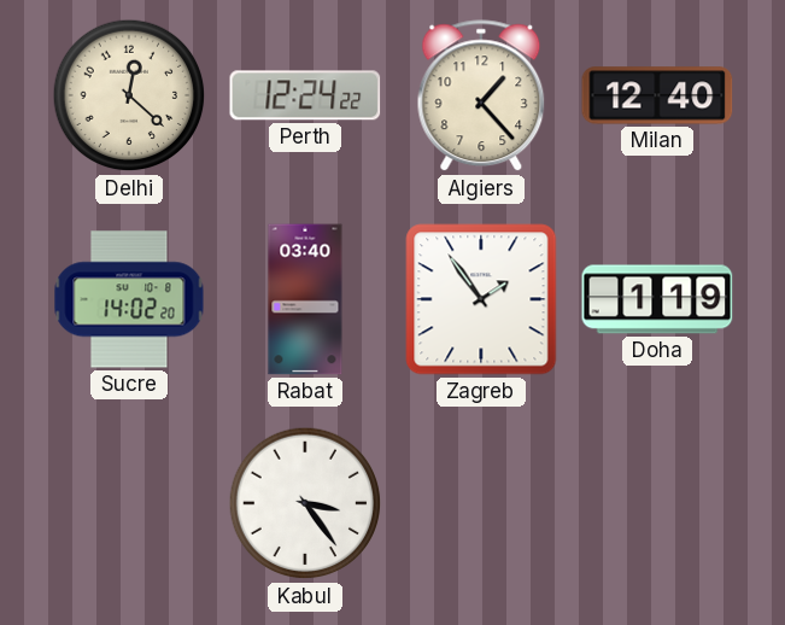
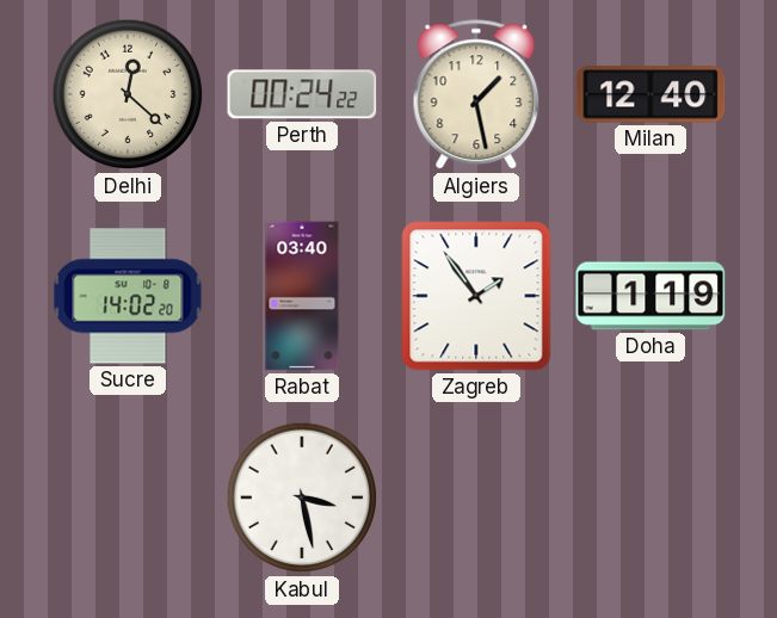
Perth: 12:24 -> 00:24 (302, 94)
Algiers: 1:23 -> 1:28 (476, 95)
Kabul: 3:24 -> 3:28 (302, 498)
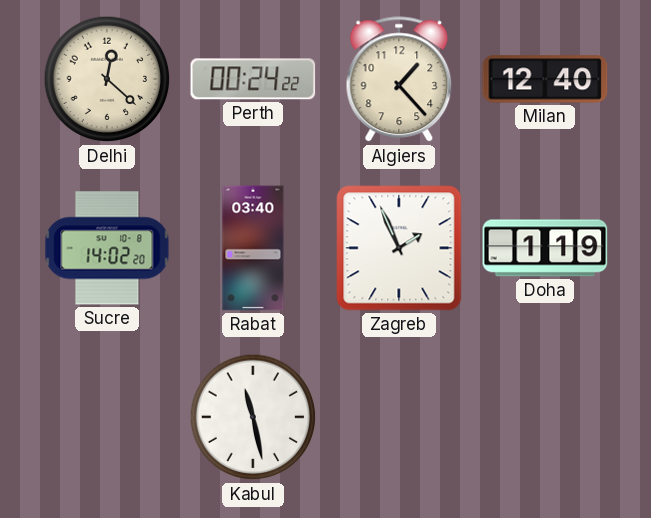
Algiers: 1:28 -> 1:23 (399, 80)
Zagreb: 1:54 -> 1:56 (399, 248)
Kabul: 3:28 -> 11:28 (253, 417)
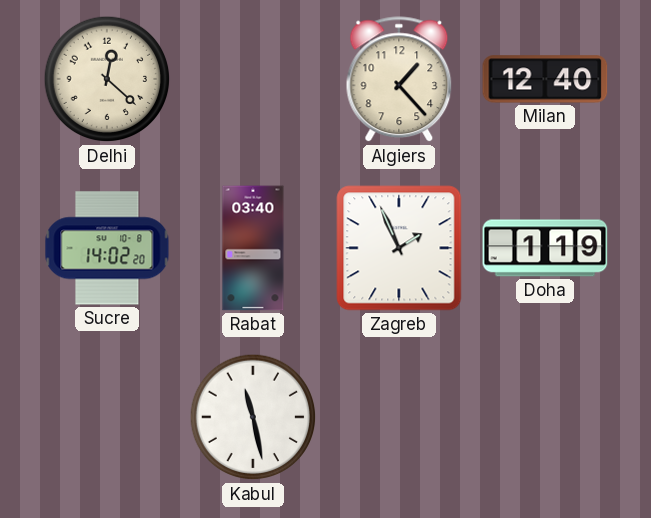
Perth: 00:24 -> none (253, 79)
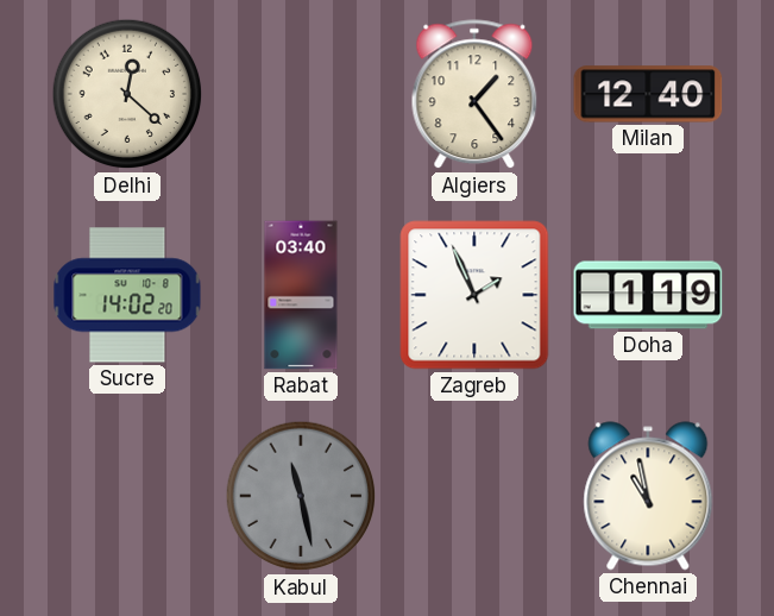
Algiers: 1:23 -> 1:24 (474, 95)
Kabul dial: white -> grey (301, 496)
Chennai: none -> 10:58 (648, 496)
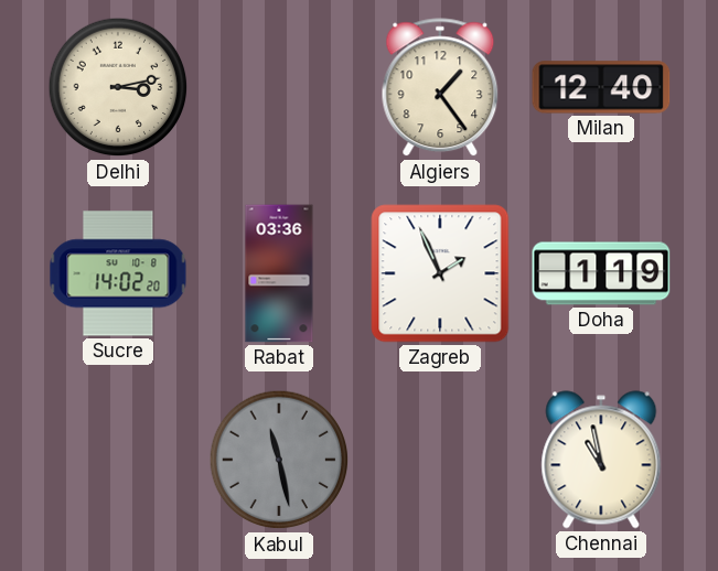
Delhi: 12:22 -> 3:13 (118, 87)
Rabat: 03:40 -> 03:36 (279, 273)
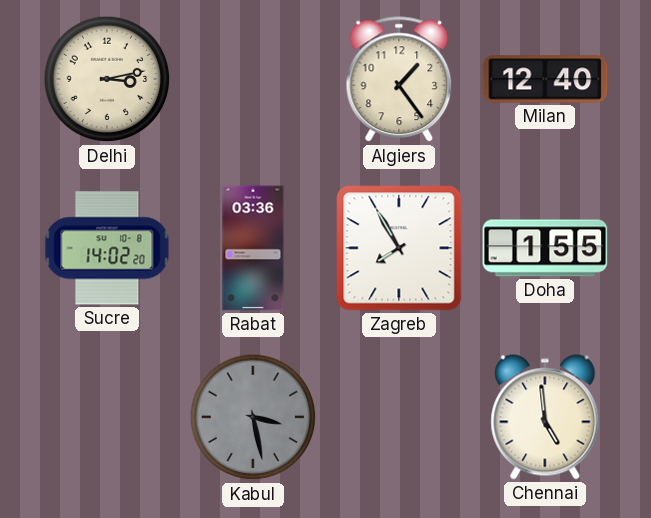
Zagreb: 1:56 -> 7:55 (399, 248)
Doha: 1:19 -> 1:55 (545, 248)
Kabul: 11:28 -> 3:28 (253, 417)
Chennai: 10:58 -> 4:59 (545, 417)
